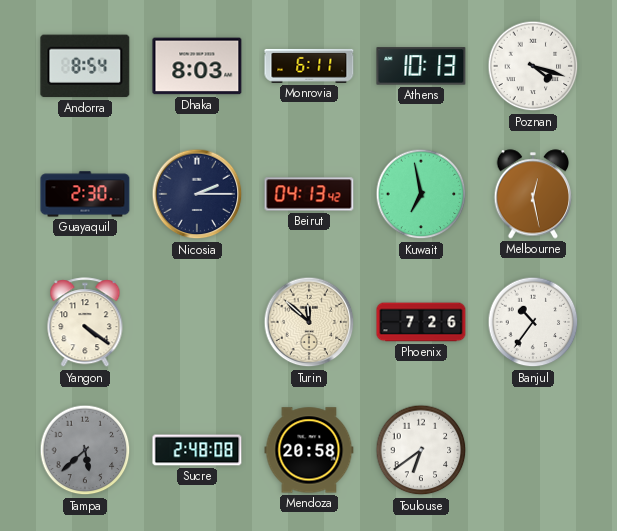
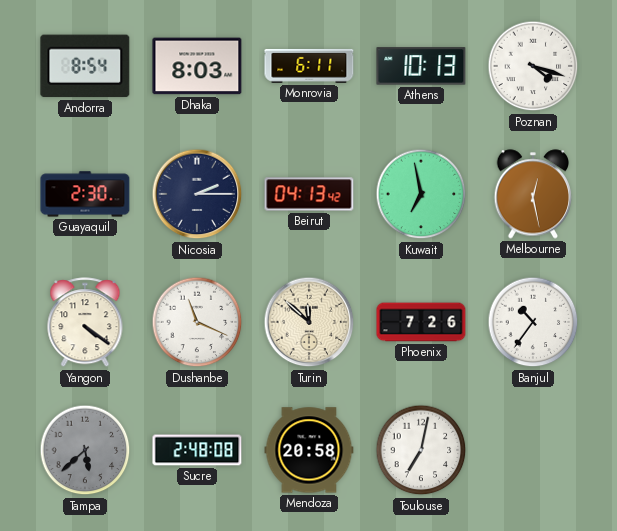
Dushanbe: none -> 11:19 (197, 322)
Toulouse: 6:39 -> 7:02 (421, 450)
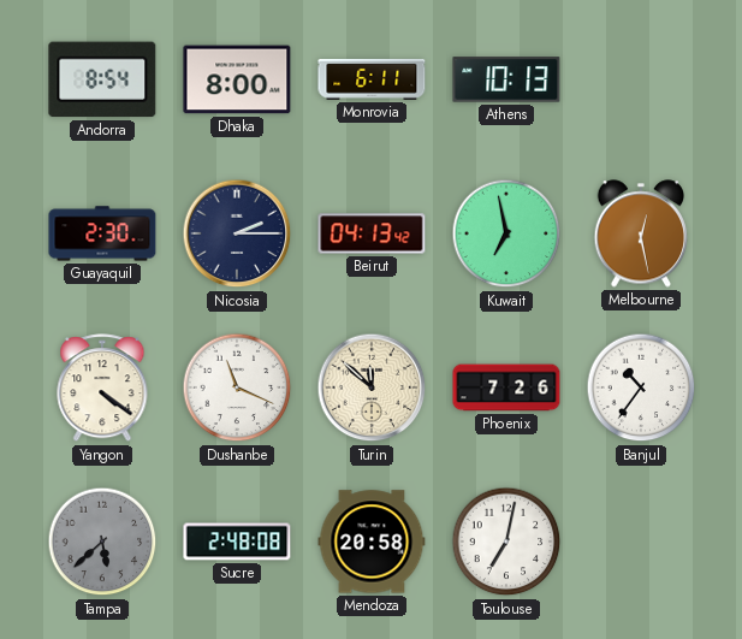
Dhaka: 8:03 -> 8:00 (237, 79)
Poznan: 4:18 -> none (533, 66)
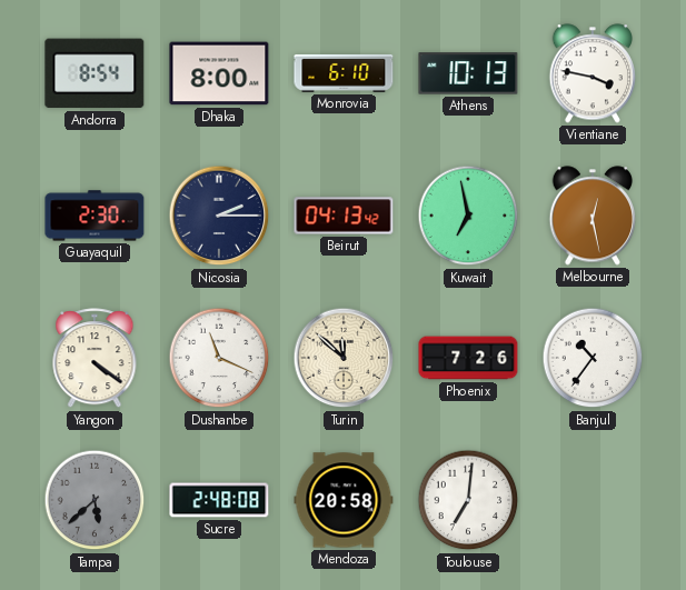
Monrovia: 6:11 -> 6:10 (344, 73)
Vientiane: none -> 3:47 (593, 73)
Toulouse: 7:02 -> 7:01 (468, 500)
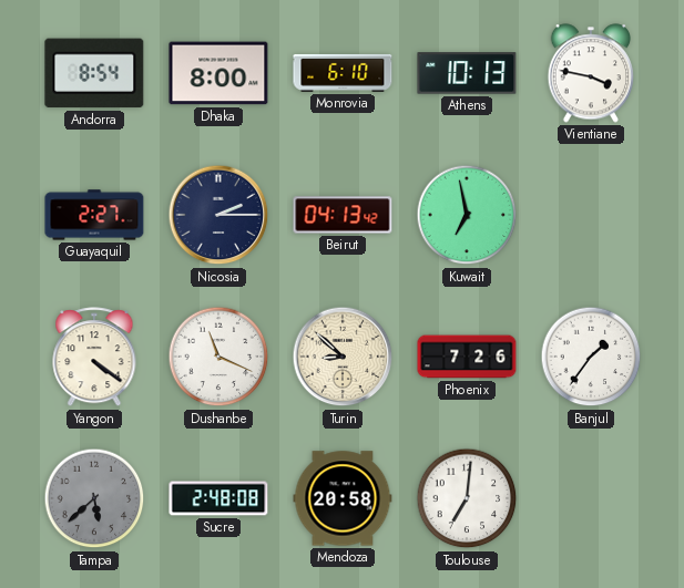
Guayaquil: 2:30 -> 2:27 (94, 215)
Melbourne: 12:28 -> none (593, 216)
Turin: 11:52 -> 8:52 (343, 357)
Banjul: 10:36 -> 1:36 (591, 357)
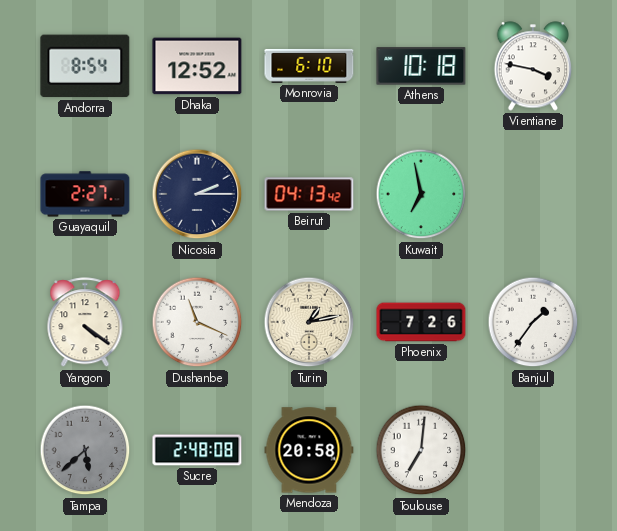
Dhaka: 8:00 -> 12:52 (197, 66)
Athens: 10:13 -> 10:18 (421, 66)
Turin: 8:52 -> 1:13 (309, 322)
